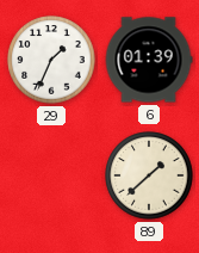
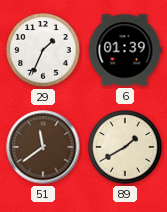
51: none -> 11:39 (43, 147)
89: 1:38 -> 1:40 (125, 147)
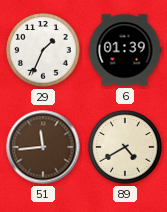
51: 11:39 -> 11:44 (43, 147)
89: 1:40 -> 4:40 (125, 147)
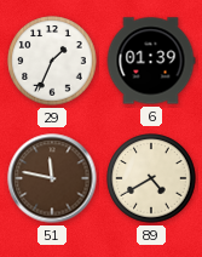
51: 11:44 -> 11:47 (52, 178)
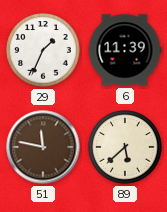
6: 01:39 -> 11:39 (125, 50)
89: 4:40 -> 5:38 (125, 147)
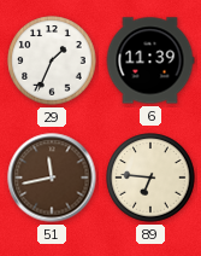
51: 11:47 -> 11:43 (52, 178)
89: 5:38 -> 6:46 (150, 178)
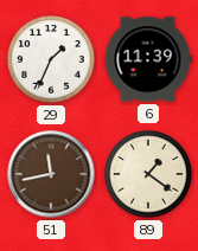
89: 6:46 -> 1:21 (148, 174)
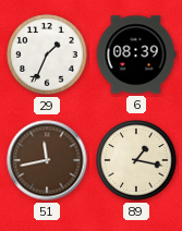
6: 11:39 -> 08:39 (136, 54)
89: 1:21 -> 1:17 (136, 160)
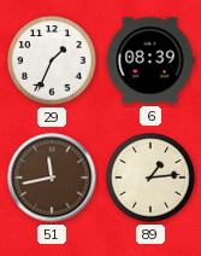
89: 1:17 -> 1:14 (150, 178)
